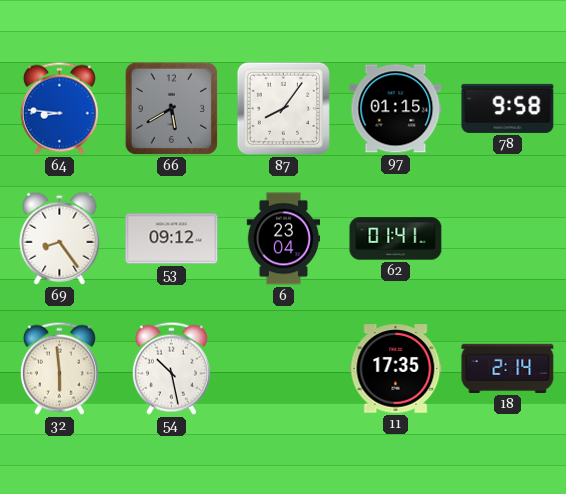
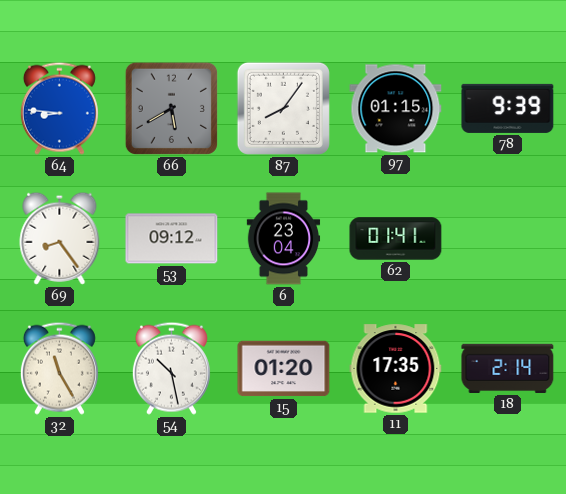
78: 9:58 -> 9:39 (508, 108)
32: 5:59 -> 11:25 (59, 368)
15: none -> 01:20 (284, 369)
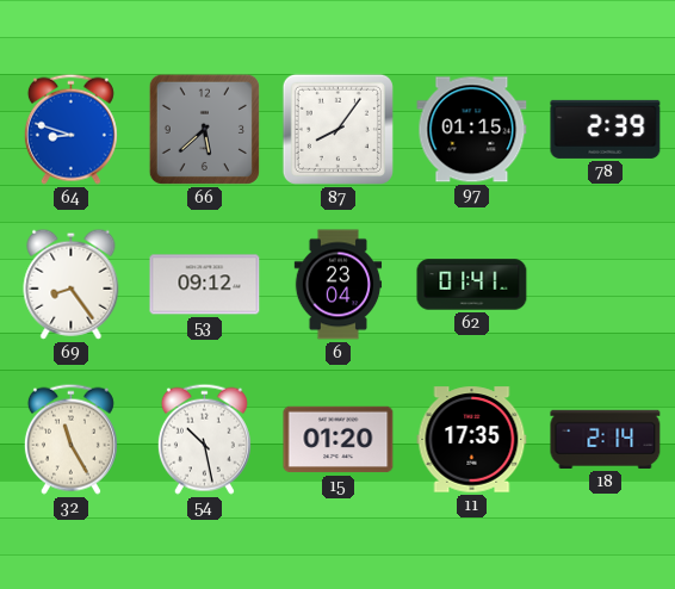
64: 8:46 -> 8:48 (70, 129)
66: 5:40 -> 5:38 (204, 129)
78: 9:39 -> 2:39 (606, 129)
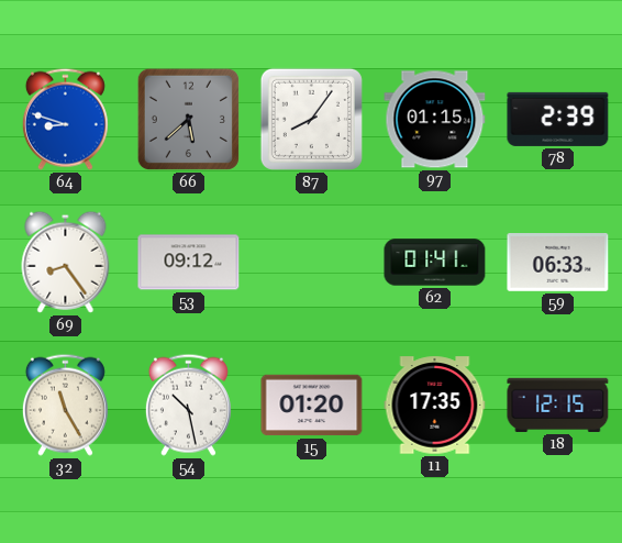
6: 23:04 -> none (339, 285)
59: none -> 06:33 (558, 263)
18: 2:14 -> 12:15 (558, 405)
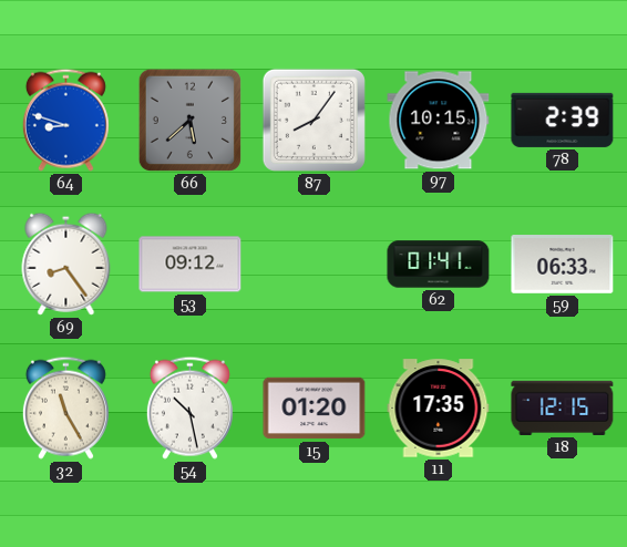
97: 01:15 -> 10:15 (439, 121)
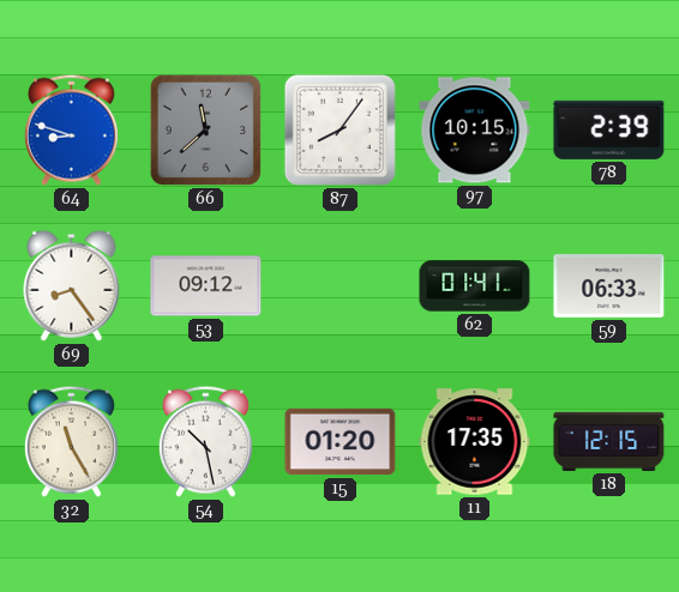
66: 5:38 -> 11:38 (205, 129)
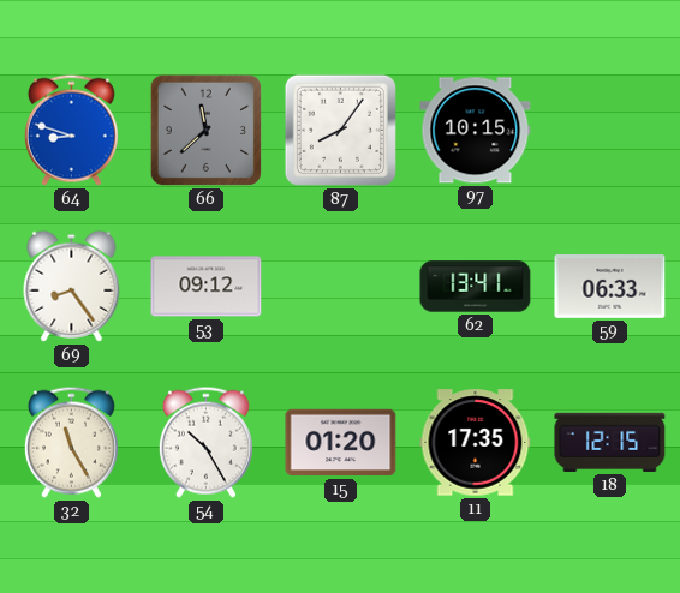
78: 2:39 -> none (609, 129)
62: 01:41 -> 13:41 (476, 287)
54: 10:28 -> 10:25 (205, 442)
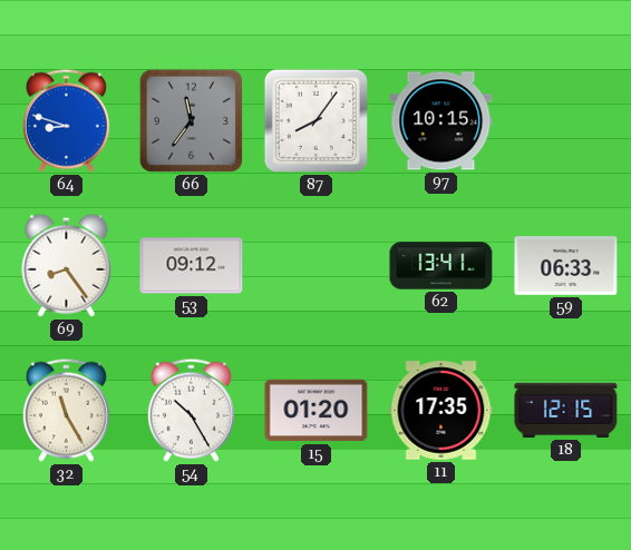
66: 11:38 -> 11:36 (191, 120)
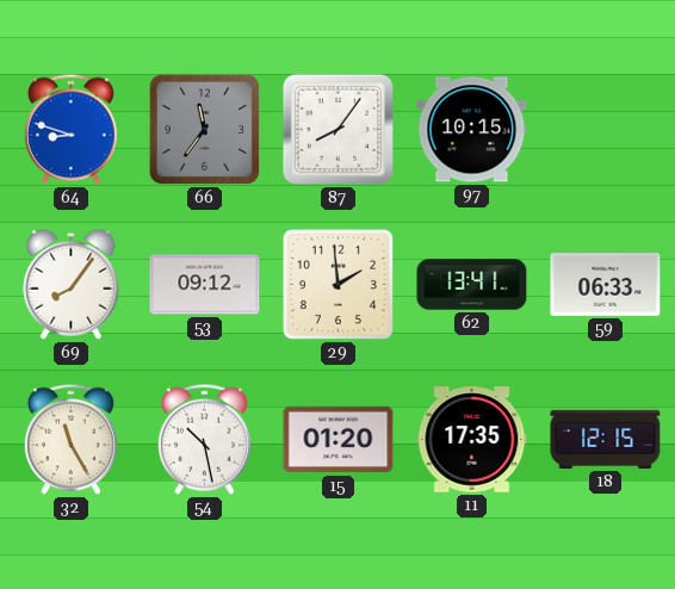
69: 8:24 -> 8:06 (72, 284)
29: none -> 1:59 (337, 284)
54: 10:25 -> 10:28 (204, 439)
